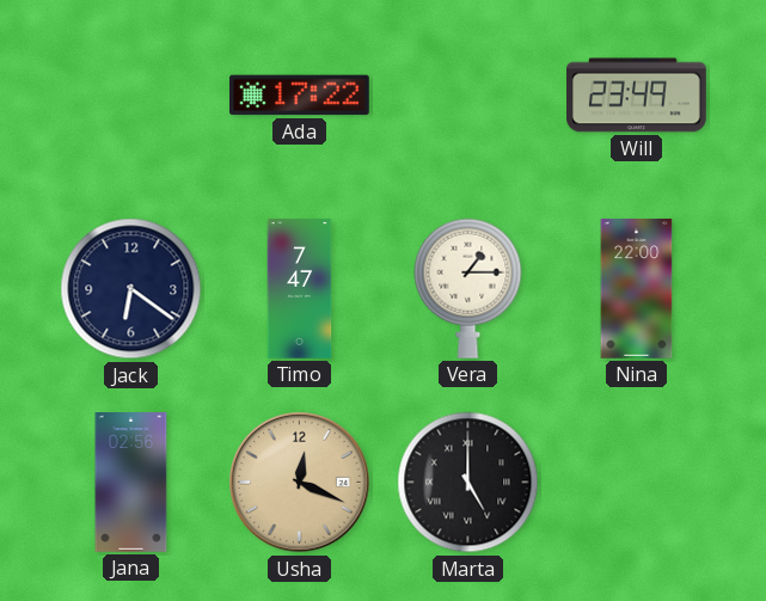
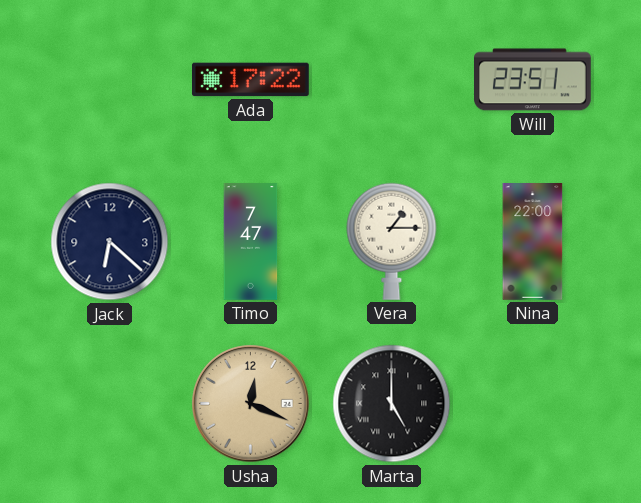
Will: 23:49 -> 23:51 (533, 80)
Jack: 6:21 -> 6:22 (110, 242)
Jana: 02:56 -> none (131, 483)
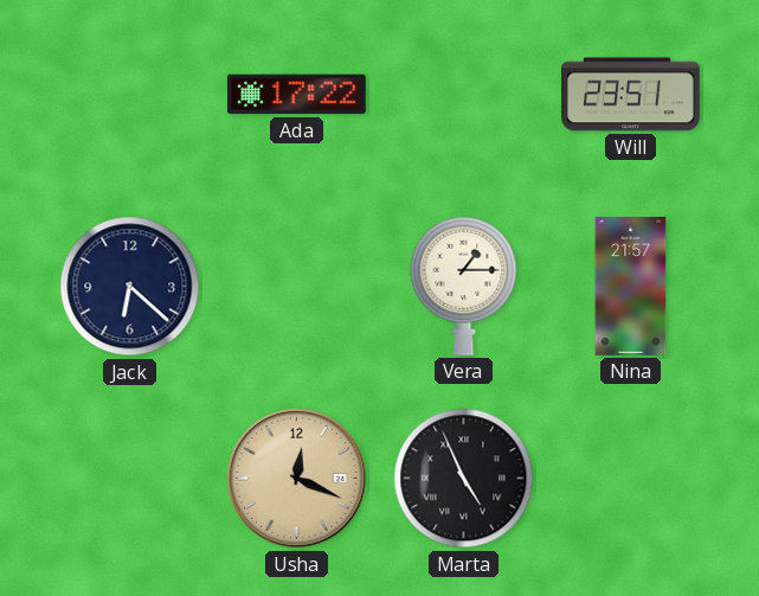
Timo: 7:47 -> none (251, 242)
Nina: 22:00 -> 21:57 (631, 287)
Marta: 5:00 -> 4:56 (464, 479)
